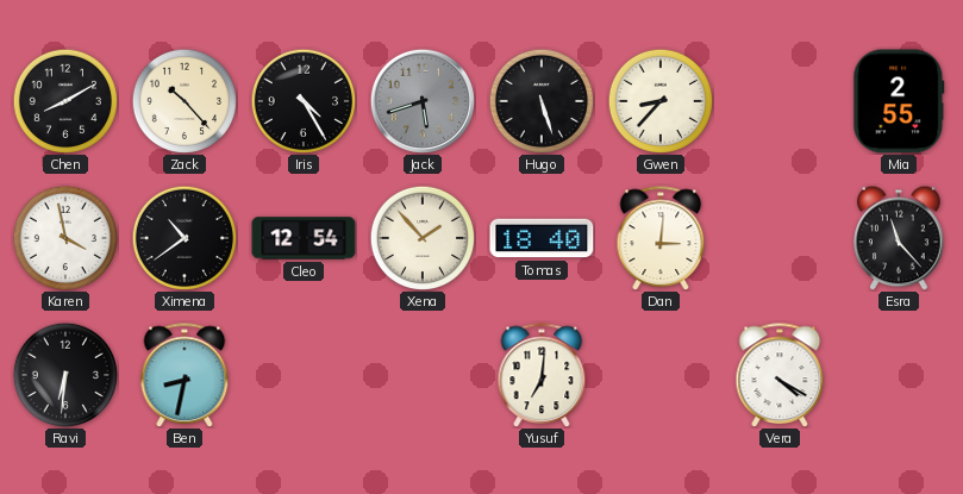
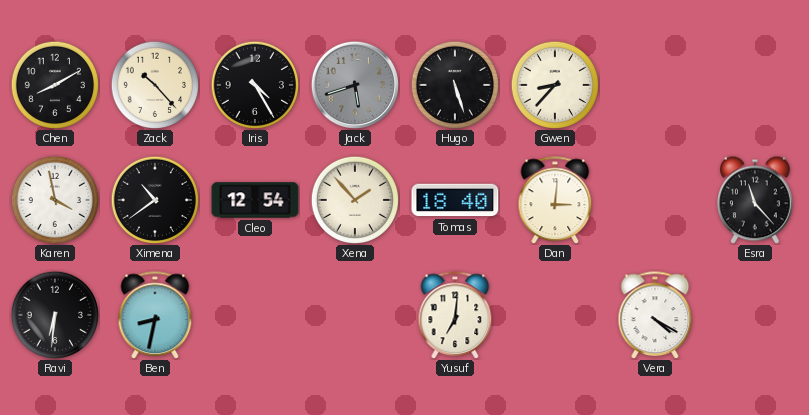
Mia: 2:55 -> none (899, 101)
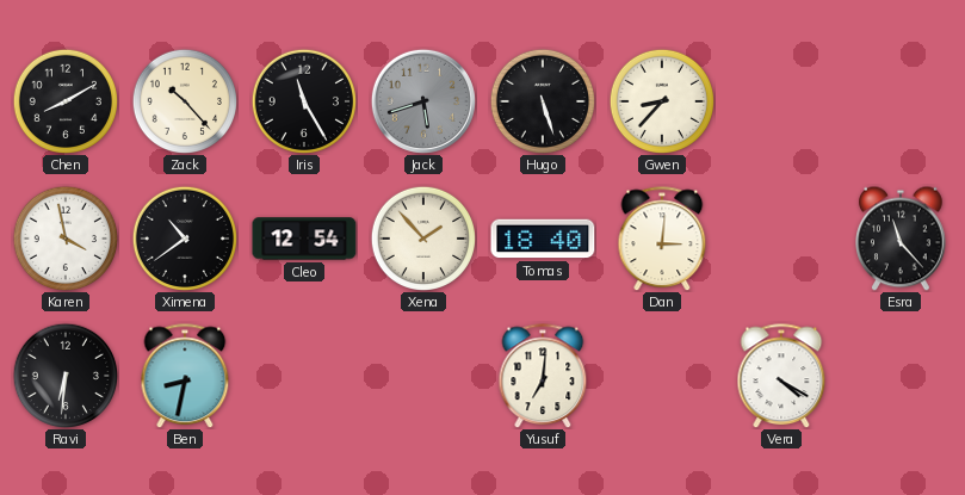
Iris: 4:25 -> 11:25 (303, 100)
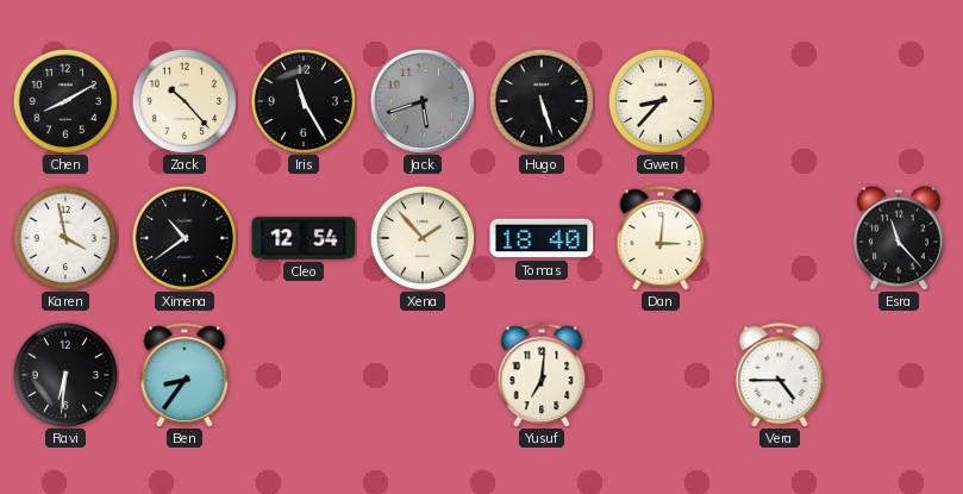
Ben: 8:32 -> 8:36 (185, 375)
Vera: 4:20 -> 4:45 (780, 375)
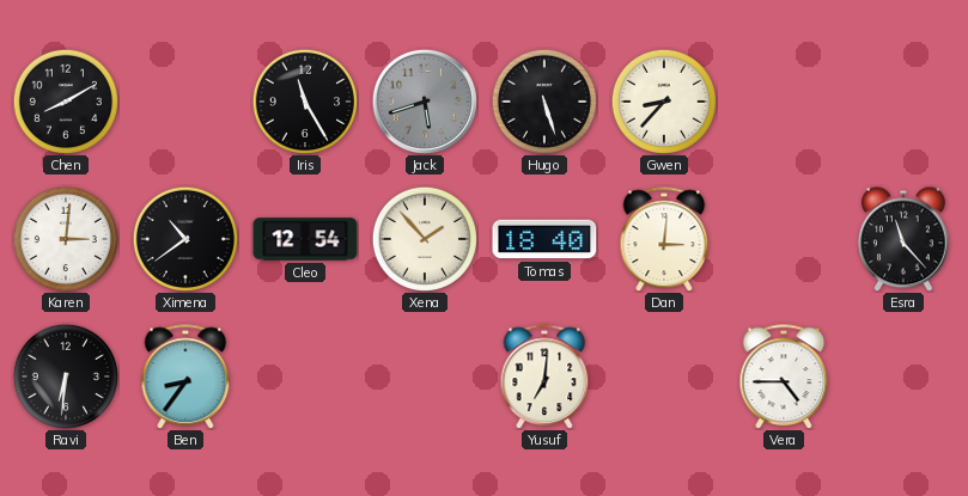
Zack: 10:23 -> none (183, 100)
Karen: 3:58 -> 3:01 (65, 238)
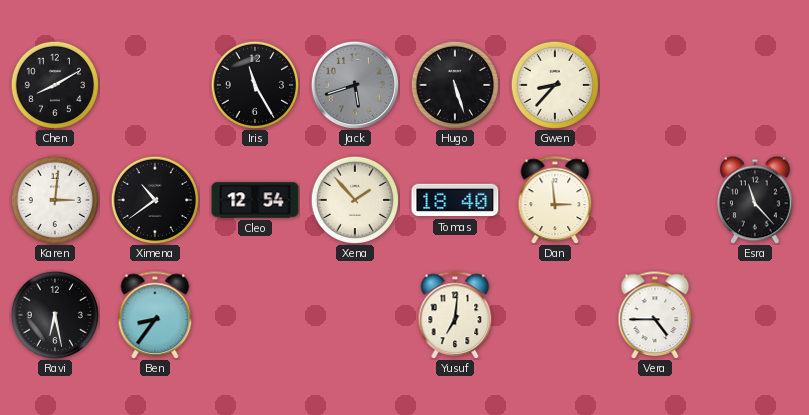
Dan: 3:01 -> 2:59 (555, 200)
Ravi: 6:31 -> 6:28 (54, 314)
